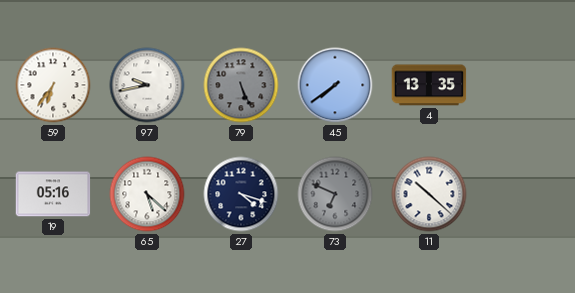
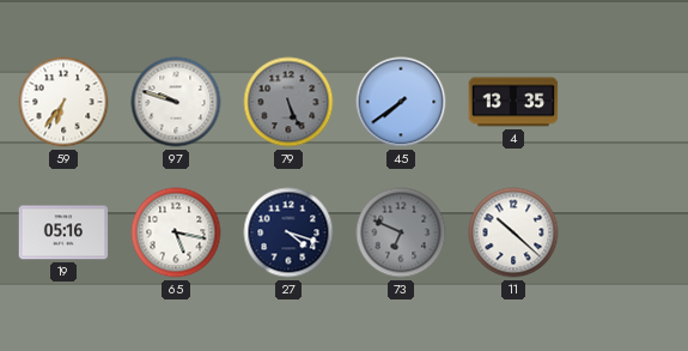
97: 9:43 -> 9:48 (176, 102)
65: 5:22 -> 5:17 (176, 232)
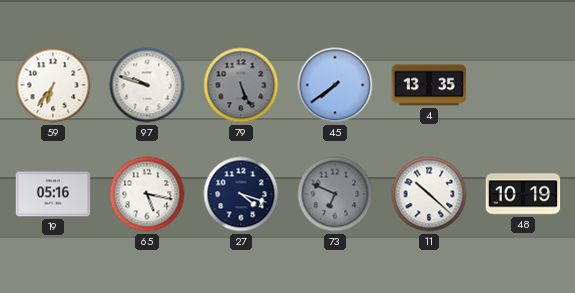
48: none -> 10:19 (523, 194)
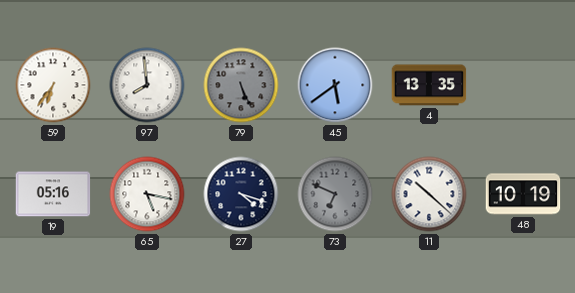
97: 9:48 -> 7:59 (147, 85)
45: 7:39 -> 5:39 (335, 85)
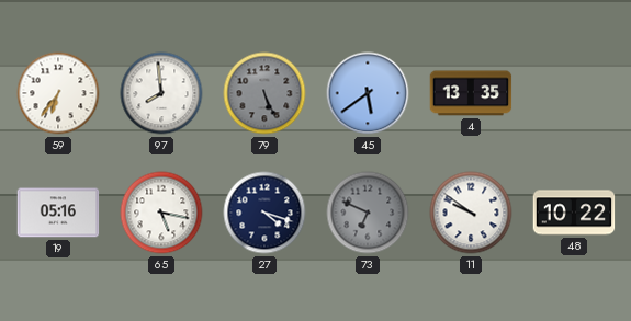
11: 10:22 -> 9:51 (471, 213)
48: 10:19 -> 10:22 (574, 213)
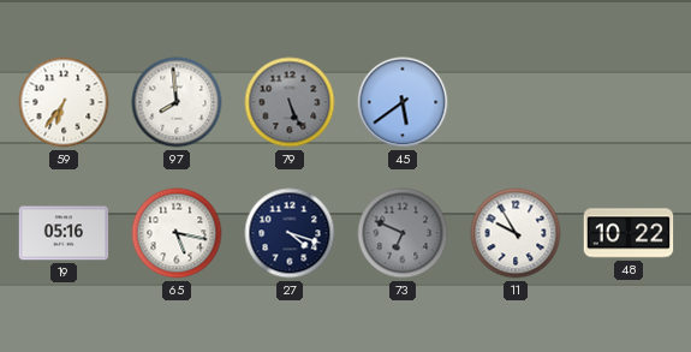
4: 13:35 -> none (471, 93)
11: 9:51 -> 9:55 (516, 233)
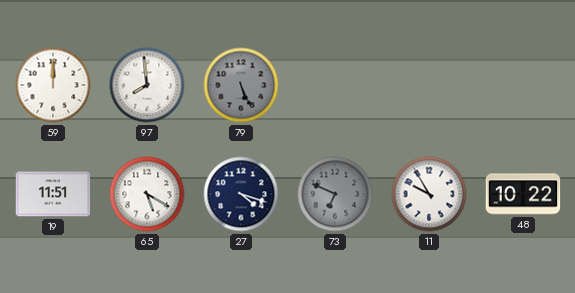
59: 6:36 -> 12:00 (53, 85)
45: 5:39 -> none (403, 102)
19: 05:16 -> 11:51 (53, 194)
65: 5:17 -> 5:20 (147, 194)
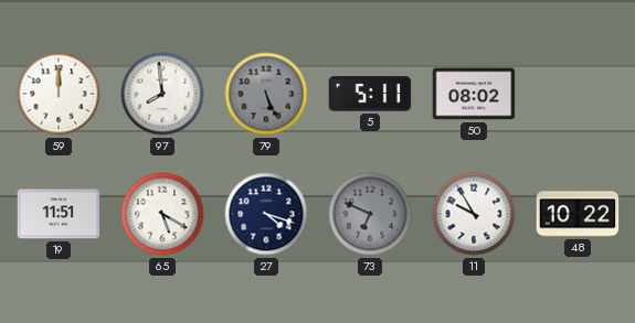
5: none -> 5:11 (370, 94)
50: none -> 08:02 (474, 94)
